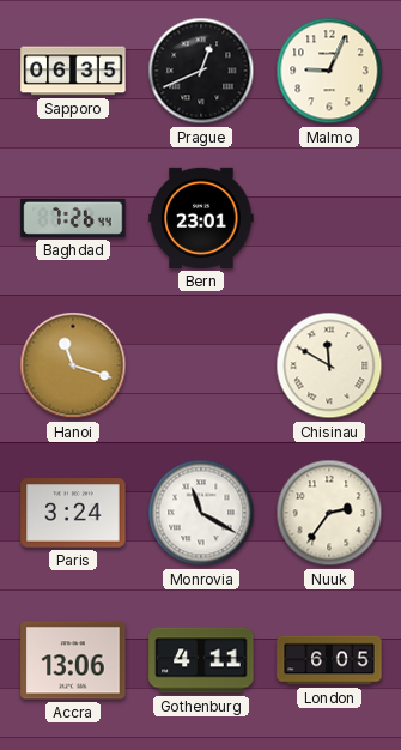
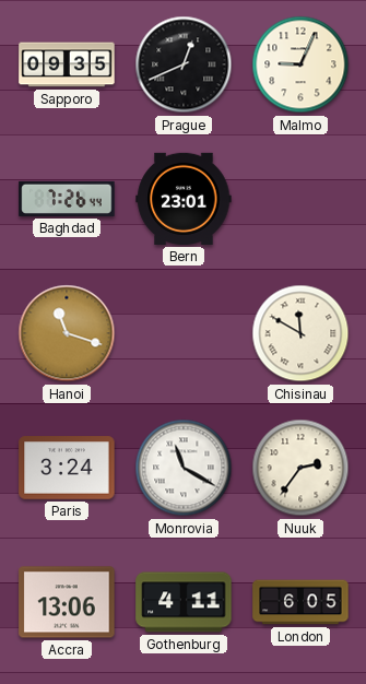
Sapporo: 06:35 -> 09:35 (67, 64)
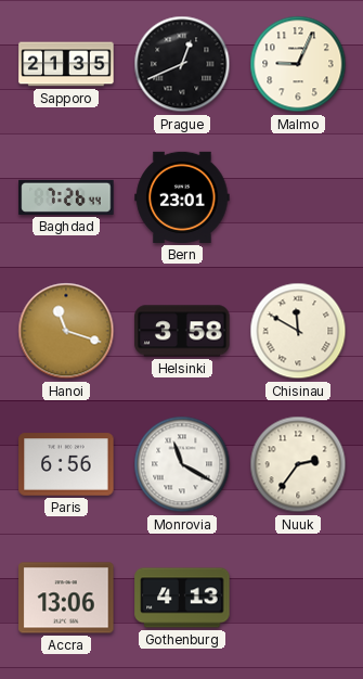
Sapporo: 09:35 -> 21:35 (66, 64)
Helsinki: none -> 3:58 (182, 331)
Paris: 3:24 -> 6:56 (66, 464)
Gothenburg: 4:11 -> 4:13 (182, 598)
London: 6:05 -> none (300, 602)
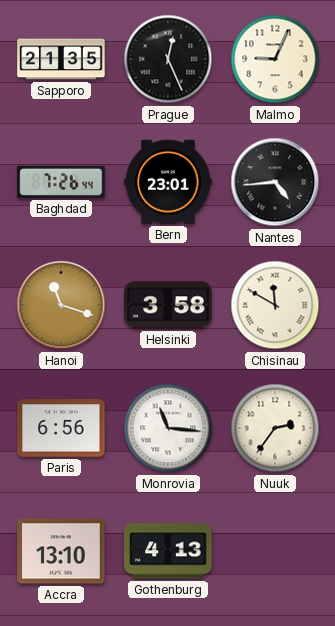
Prague: 12:41 -> 12:26 (168, 59)
Nantes: none -> 4:44 (275, 182)
Monrovia: 11:20 -> 11:16 (168, 428)
Accra: 13:06 -> 13:10 (61, 551)
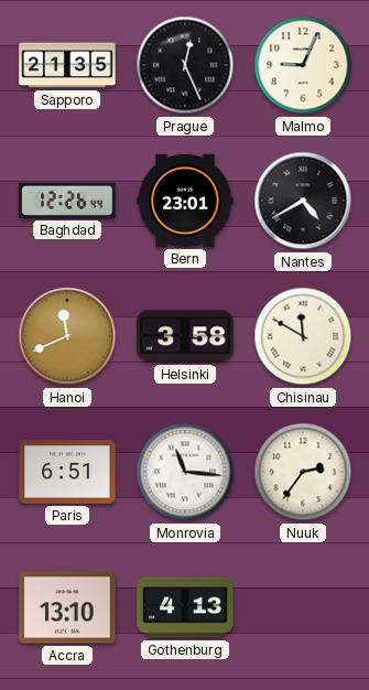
Baghdad: 7:26 -> 12:26 (67, 201)
Nantes: 4:44 -> 4:40 (303, 201)
Hanoi: 11:18 -> 11:41 (67, 336)
Paris: 6:56 -> 6:51 (67, 472)
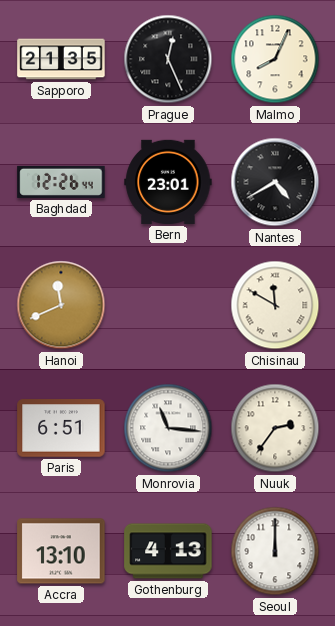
Malmo: 9:04 -> 8:04 (275, 59)
Helsinki: 3:58 -> none (185, 336)
Seoul: none -> 12:00 (275, 551)
